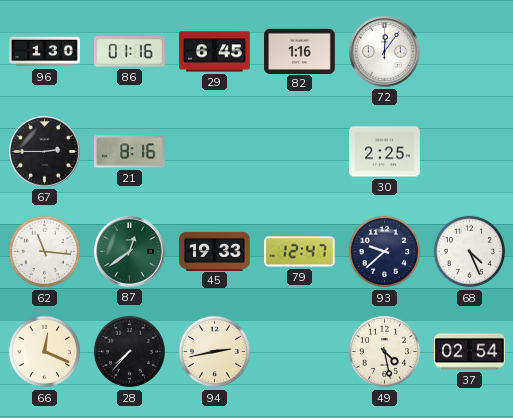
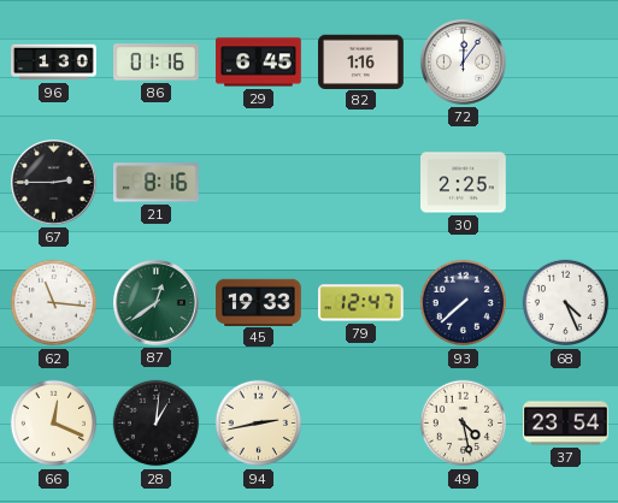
93: 9:38 -> 7:38 (464, 303)
28: 7:37 -> 1:01 (157, 424)
37: 02:54 -> 23:54 (566, 424)
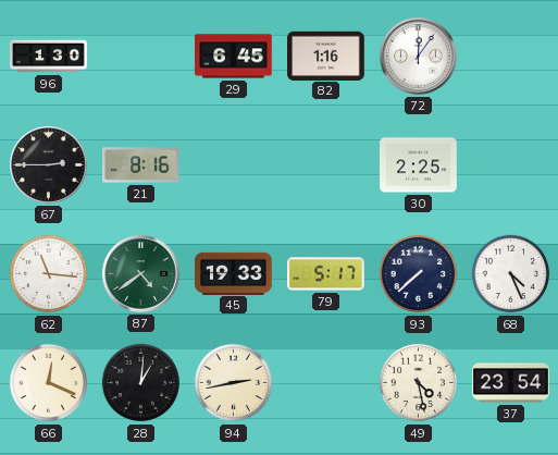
86: 01:16 -> none (157, 63)
87: 12:39 -> 4:39 (141, 274)
79: 12:47 -> 5:17 (326, 274)
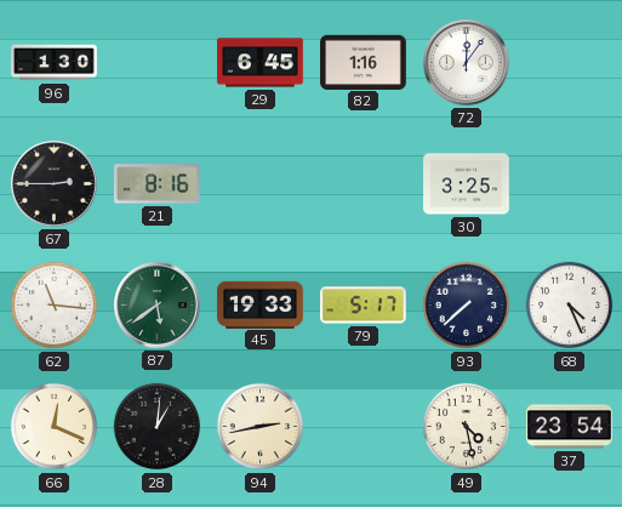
30: 2:25 -> 3:25 (467, 184)
87: 4:39 -> 5:39 (158, 306)
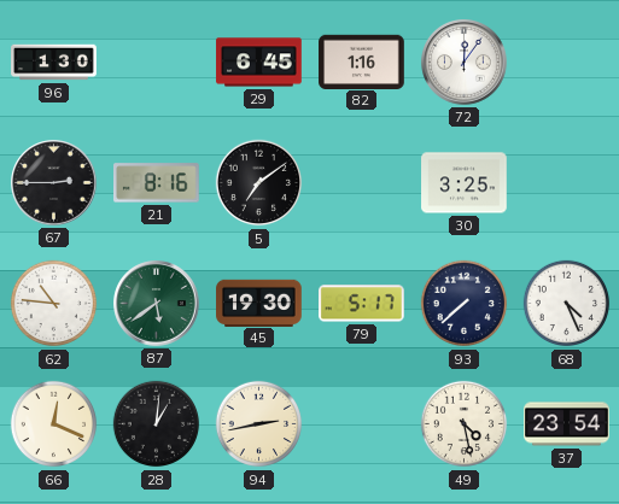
5: none -> 7:09 (259, 183)
62: 11:16 -> 10:46 (54, 304)
45: 19:33 -> 19:30 (259, 303)
